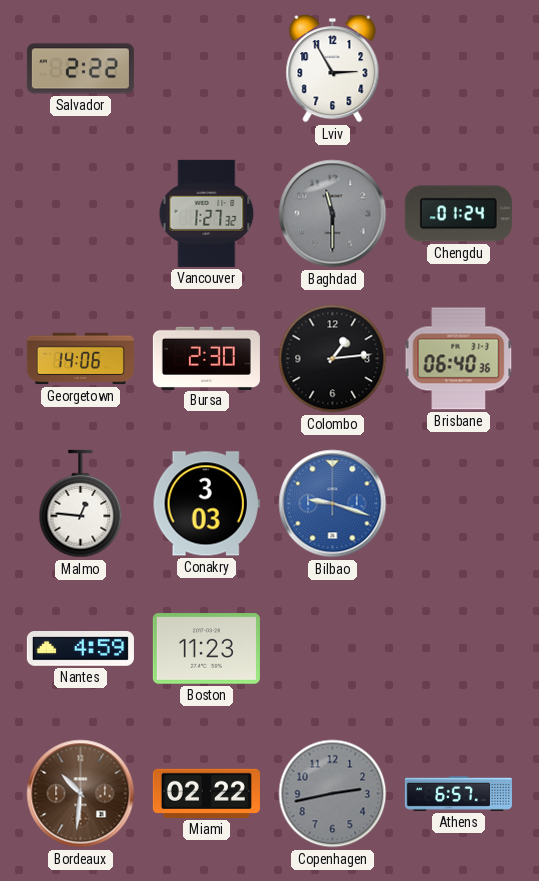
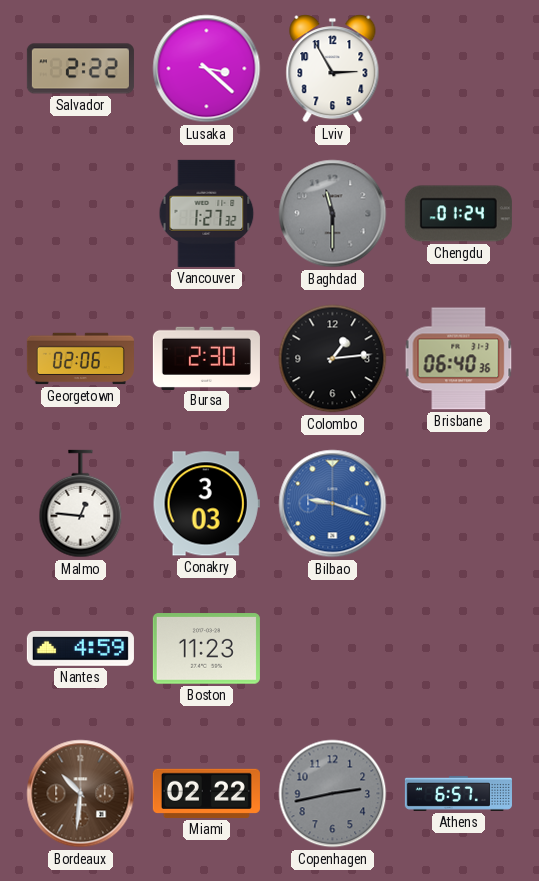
Lusaka: none -> 3:22 (207, 69)
Georgetown: 14:06 -> 02:06 (80, 359)
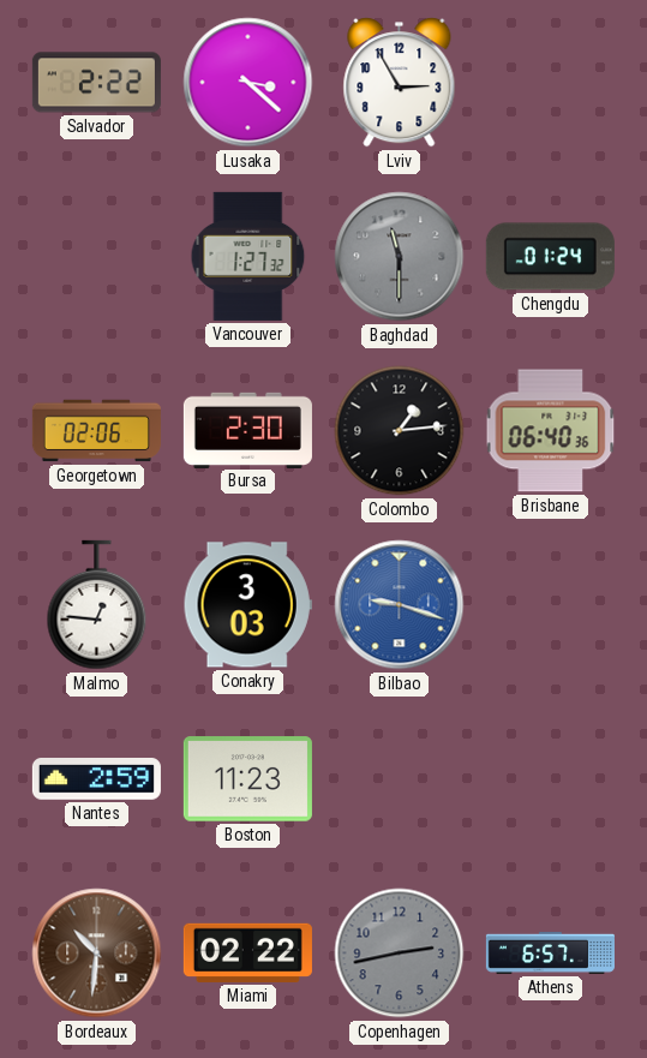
Nantes: 4:59 -> 2:59 (96, 779)
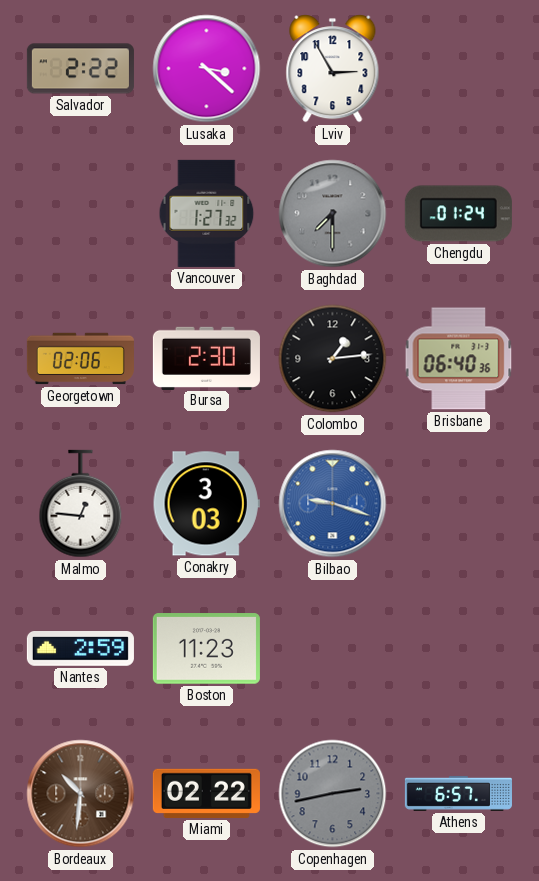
Baghdad: 11:30 -> 7:30 (333, 214)
